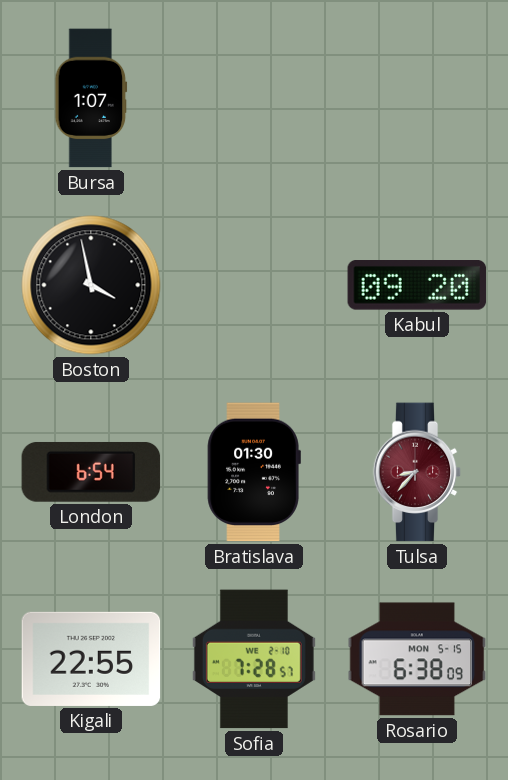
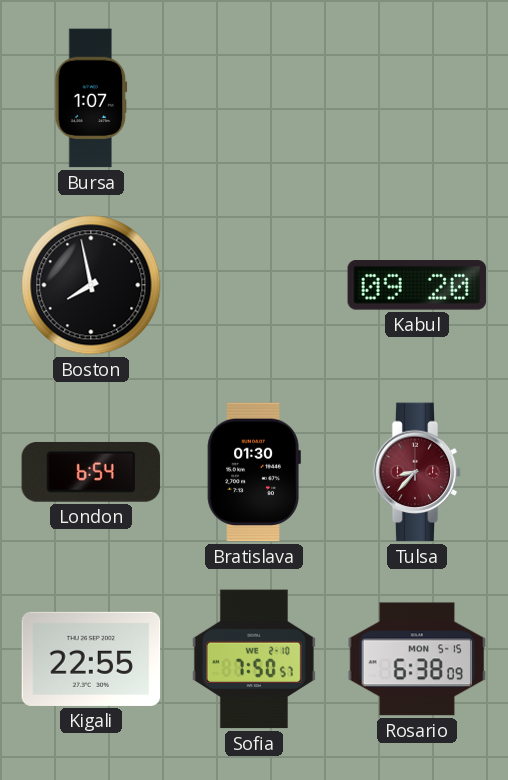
Boston: 3:58 -> 7:58 (91, 285)
Sofia: 7:28 -> 7:50 (254, 659)
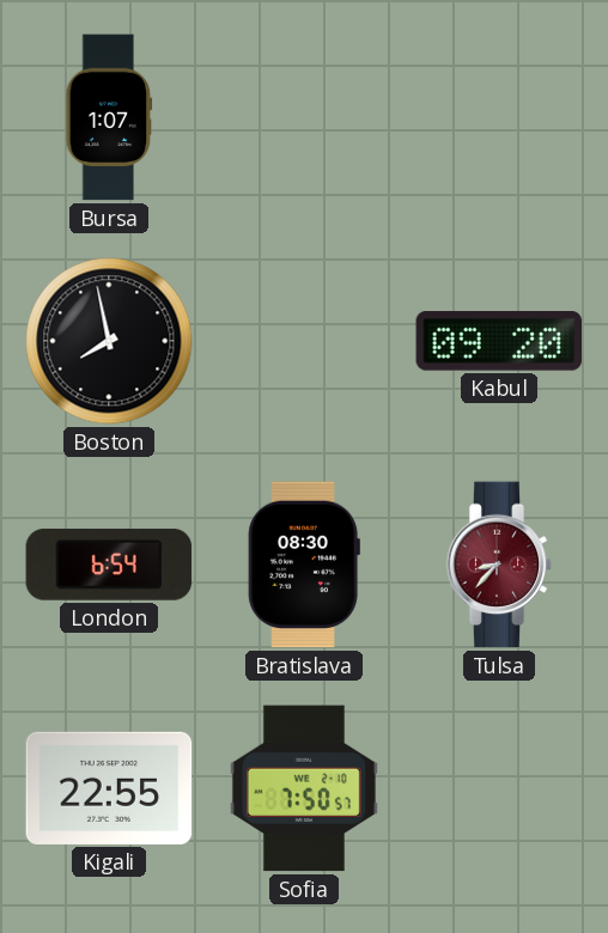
Bratislava: 01:30 -> 08:30 (304, 565)
Rosario: 6:38 -> none (417, 659)
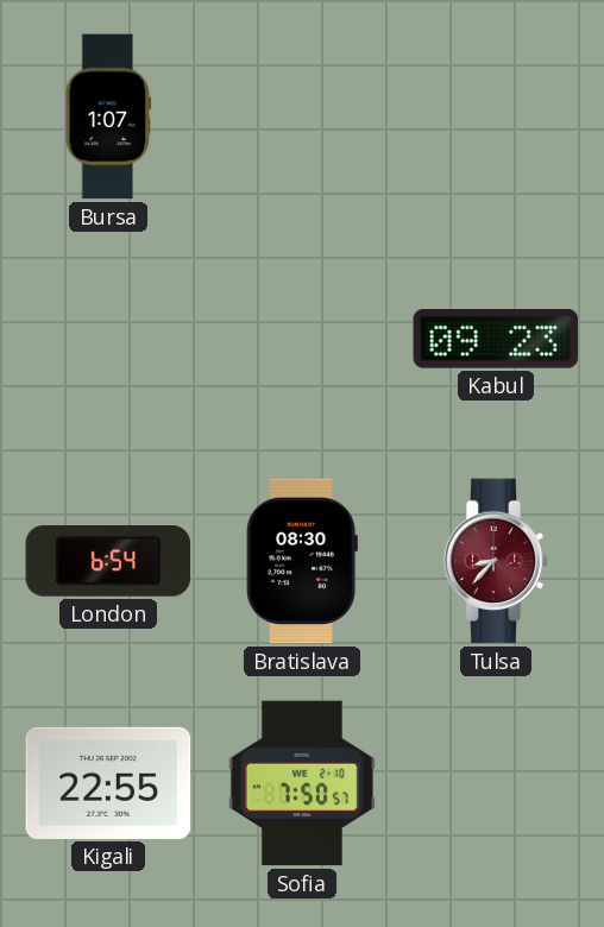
Boston: 7:58 -> none (109, 341)
Kabul: 09:20 -> 09:23 (496, 340)
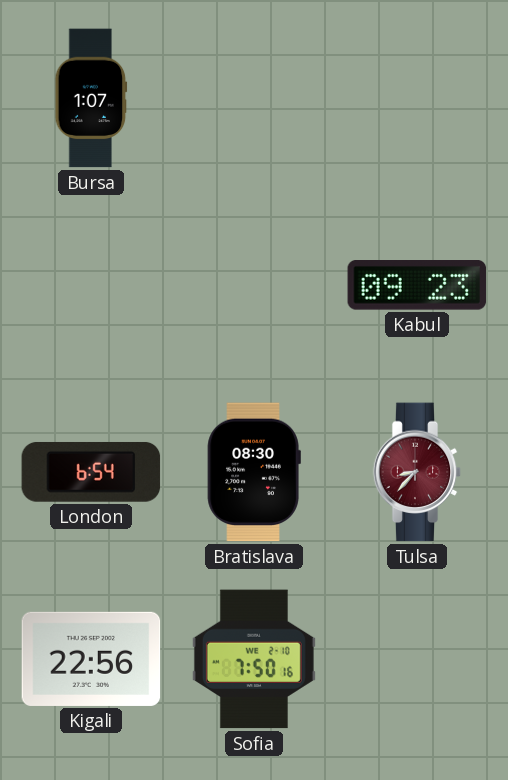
Kigali: 22:55 -> 22:56 (91, 659)
Sofia: 7:50:57 -> 7:50:16 (254, 659)
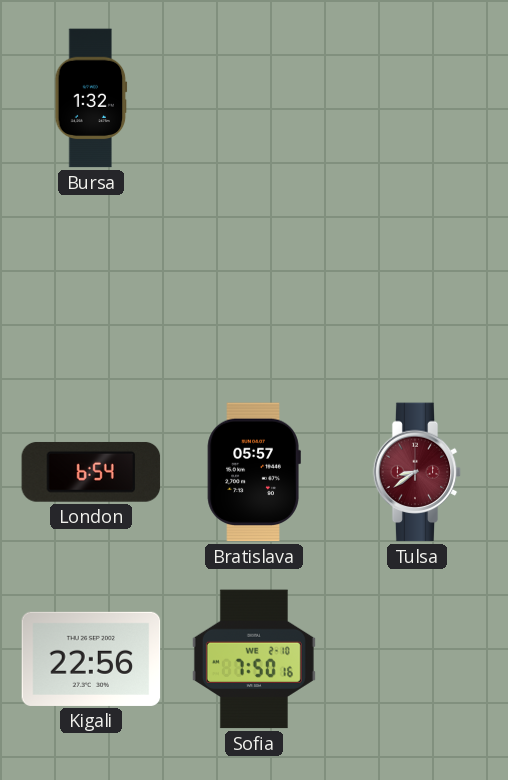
Bursa: 1:07 -> 1:32 (91, 98)
Kabul: 09:23 -> none (417, 286)
Bratislava: 08:30 -> 05:57 (254, 472)
Tulsa: 8:37 -> 8:39 (417, 472)
